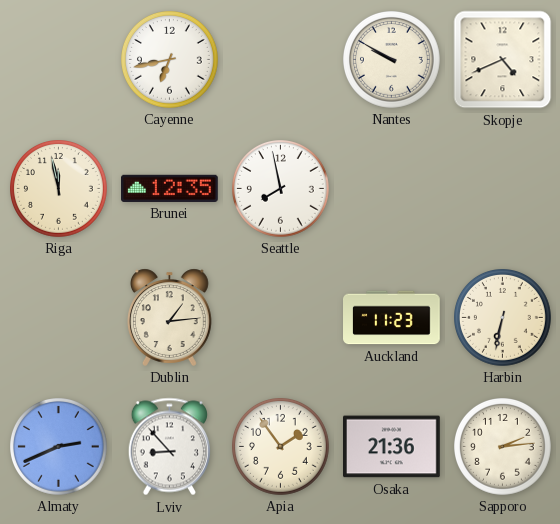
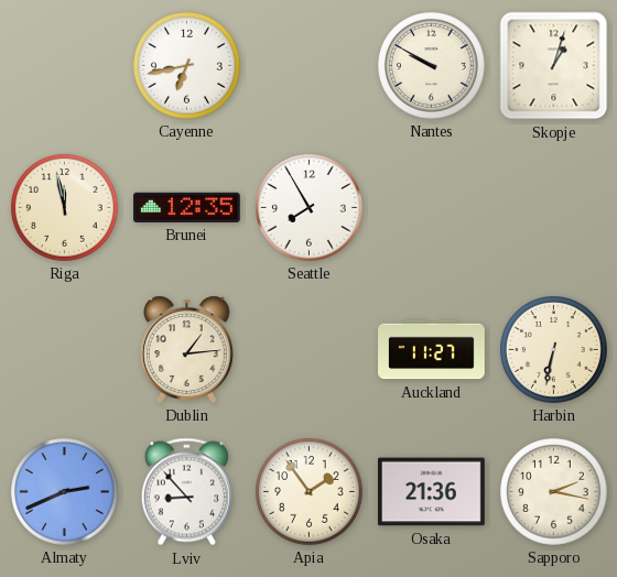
Skopje: 4:41 -> 1:03 (554, 66)
Seattle: 7:58 -> 7:55 (310, 208)
Auckland: 11:23 -> 11:27 (432, 350)
Sapporo: 2:14 -> 2:17 (554, 492)
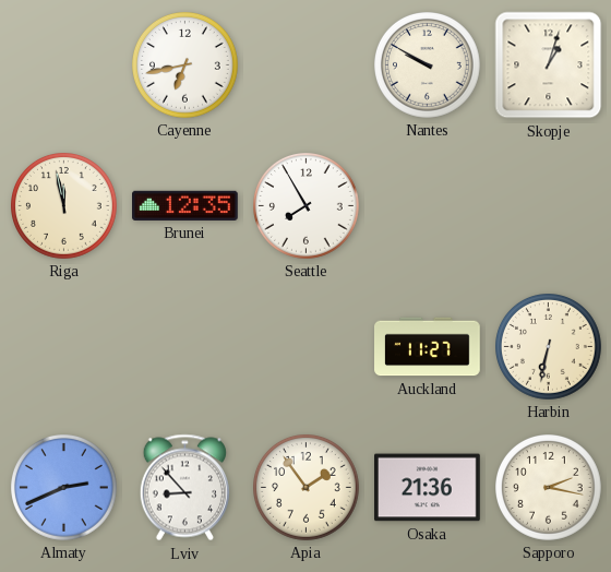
Dublin: 1:14 -> none (186, 349)
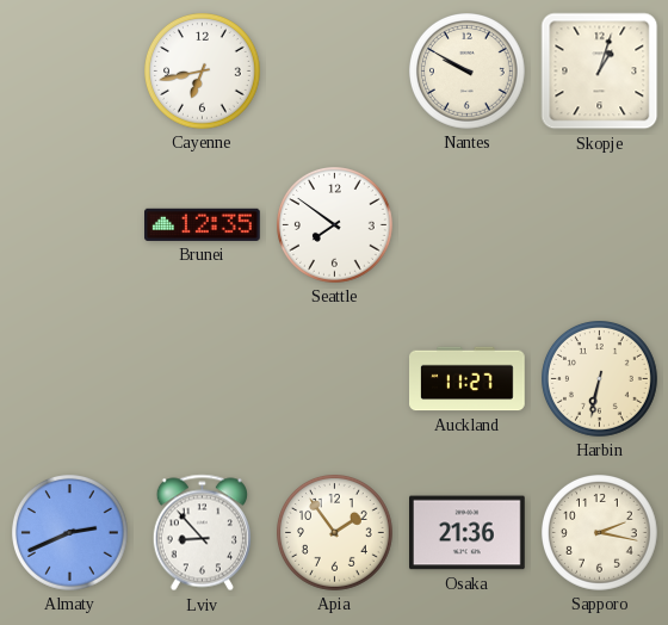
Riga: 11:58 -> none (64, 206)
Seattle: 7:55 -> 7:51 (335, 225)
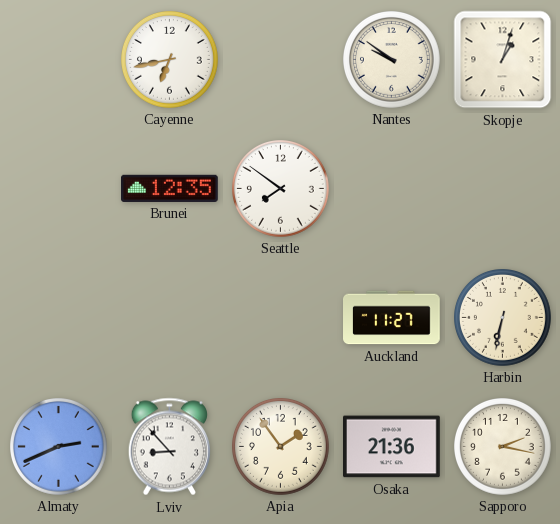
Nantes: 9:50 -> 9:51 (392, 60)
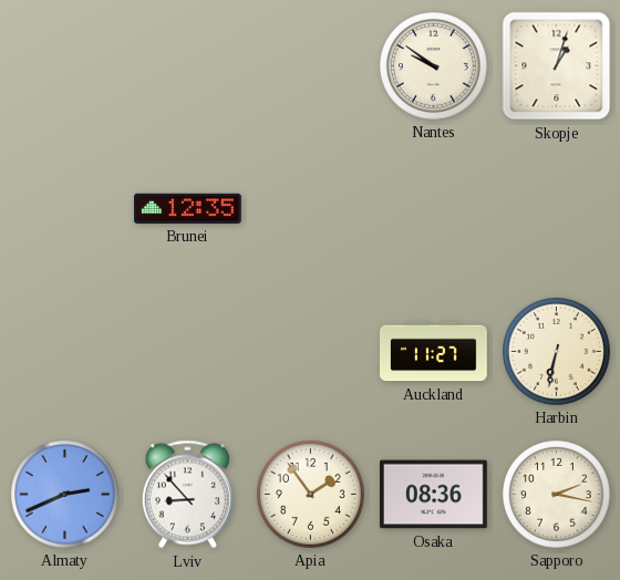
Cayenne: 6:43 -> none (170, 60)
Seattle: 7:51 -> none (281, 189)
Osaka: 21:36 -> 08:36 (434, 495)
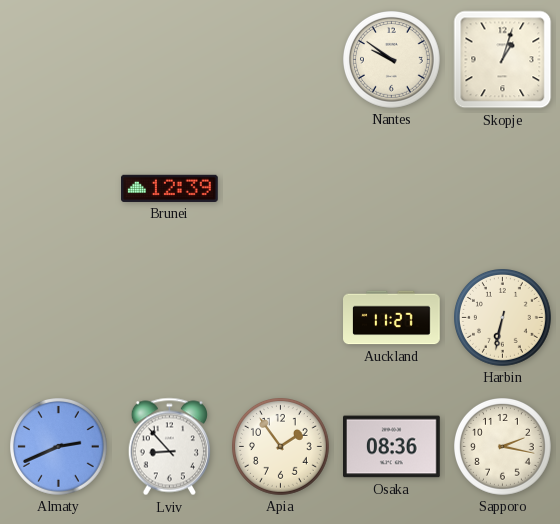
Brunei: 12:35 -> 12:39 (170, 188)
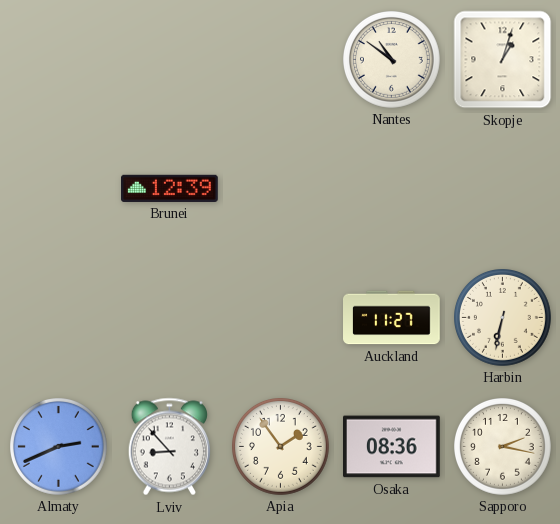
Nantes: 9:51 -> 10:51 (392, 60)
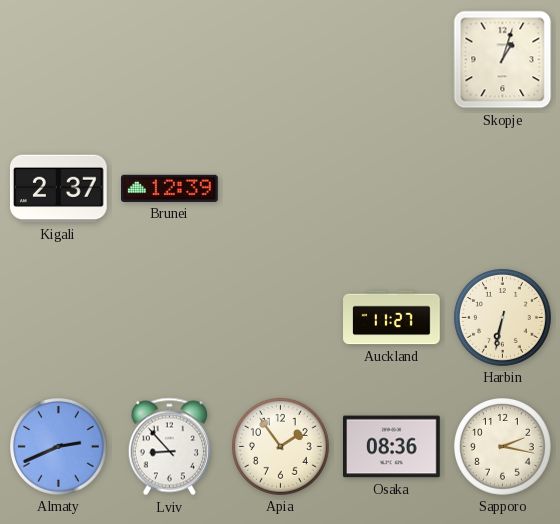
Nantes: 10:51 -> none (392, 60)
Kigali: none -> 2:37 (58, 189)
